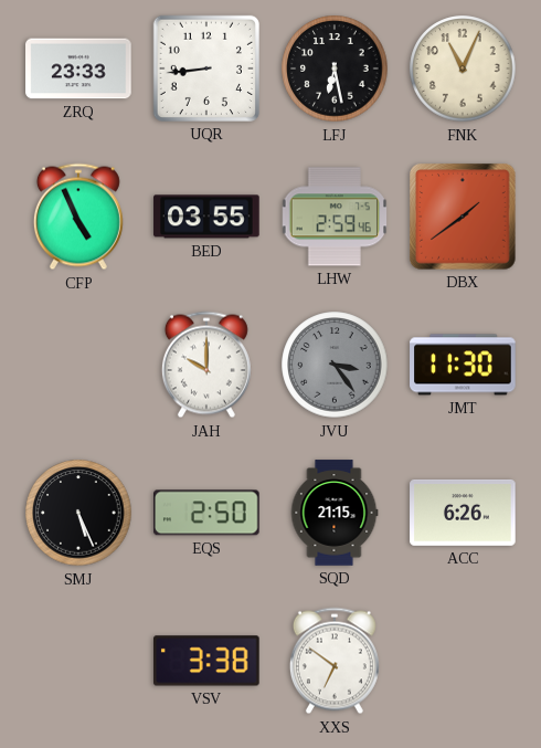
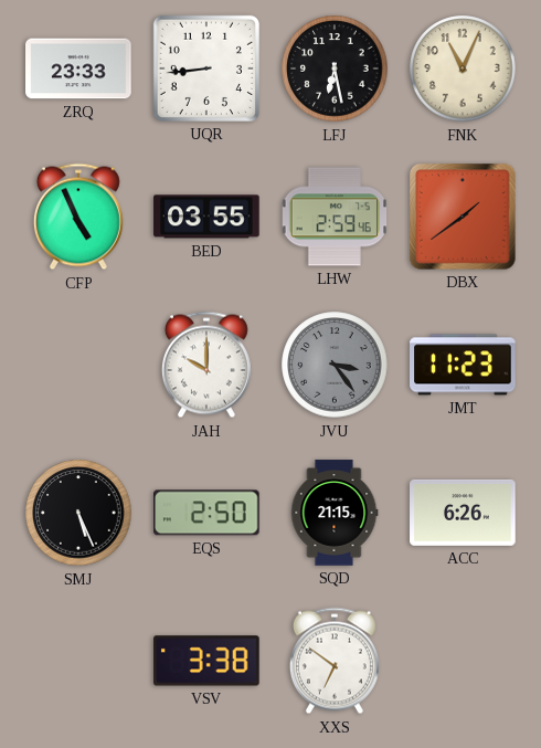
JMT: 11:30 -> 11:23 (463, 365)
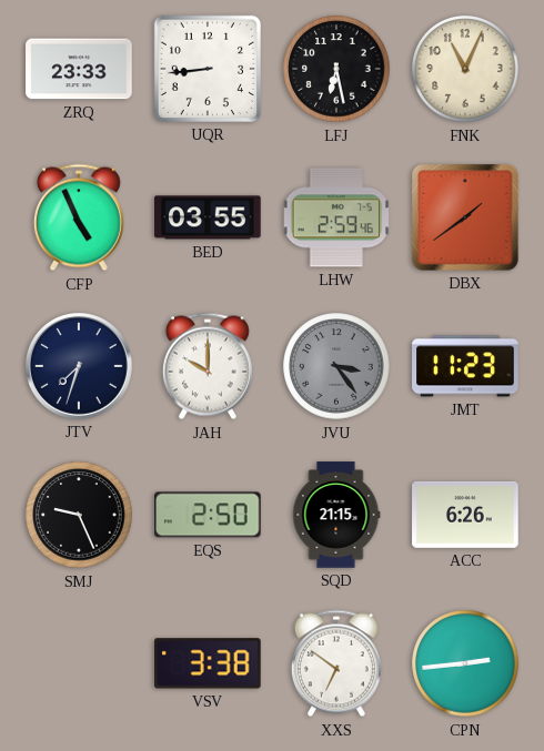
JTV: none -> 7:33 (80, 367)
SMJ: 5:26 -> 9:26 (79, 515)
CPN: none -> 2:44 (465, 663)
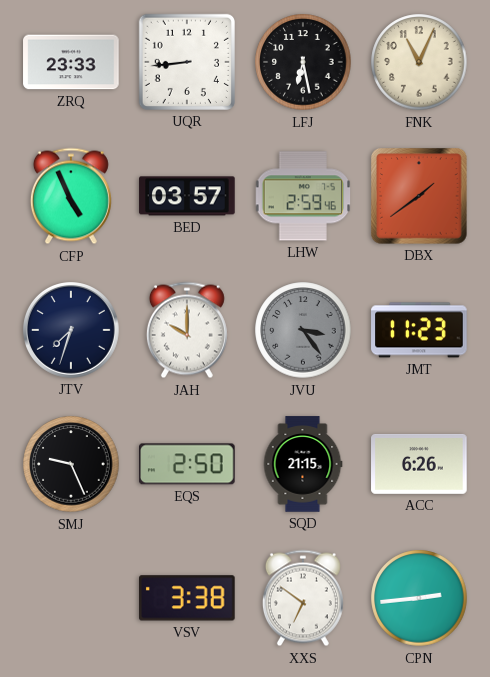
BED: 03:55 -> 03:57 (187, 196)
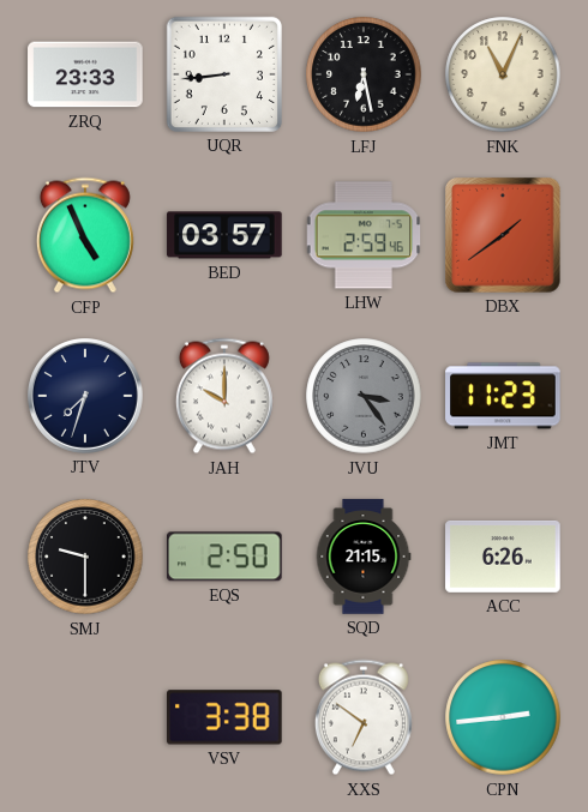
SMJ: 9:26 -> 9:30 (85, 557)
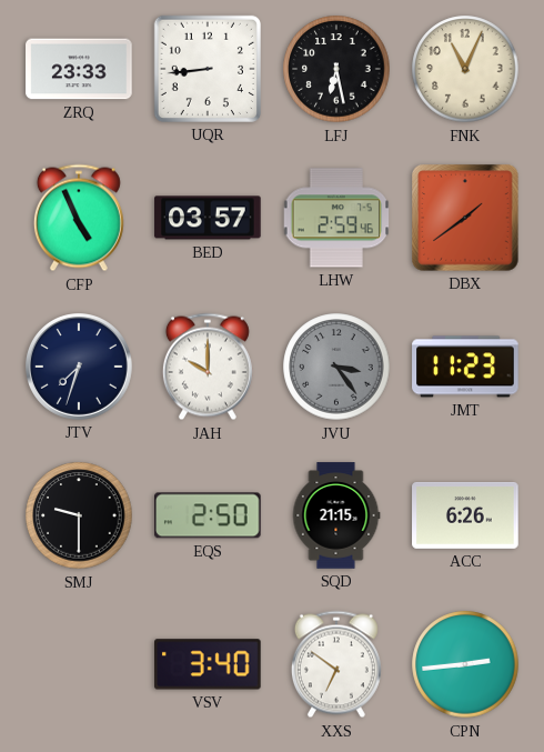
VSV: 3:38 -> 3:40 (209, 664)
